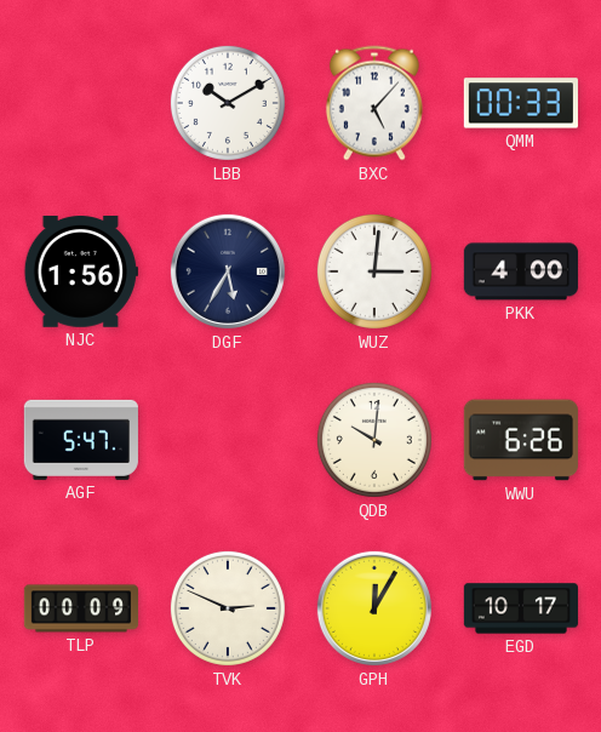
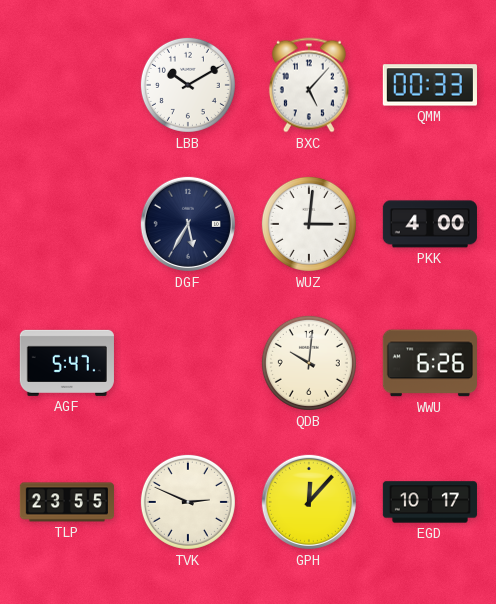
NJC: 1:56 -> none (81, 273)
TLP: 00:09 -> 23:55 (66, 502)
GPH: 12:05 -> 12:07 (309, 502)
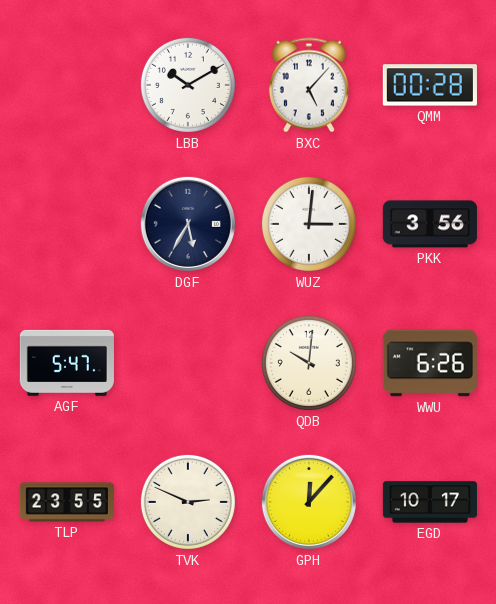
QMM: 00:33 -> 00:28 (430, 85)
PKK: 4:00 -> 3:56 (430, 224)
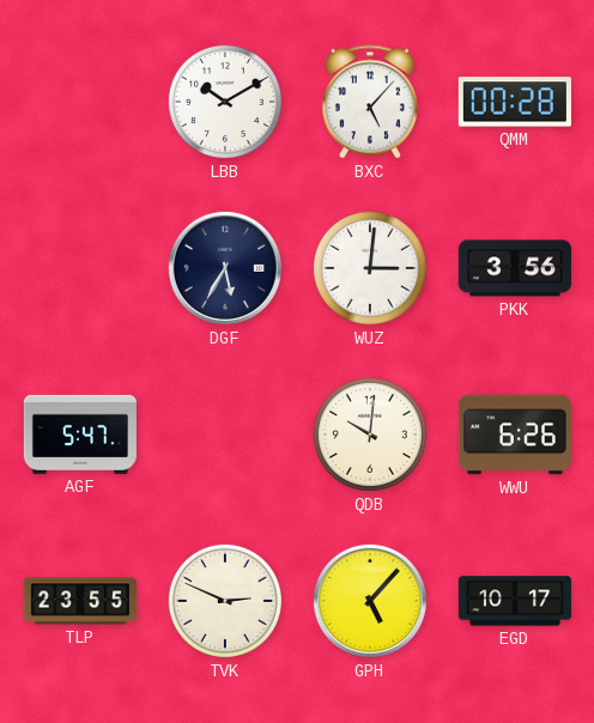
GPH: 12:07 -> 5:07 (370, 601)
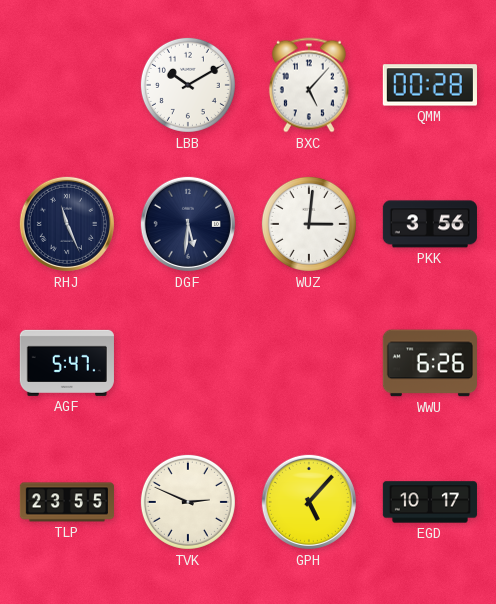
RHJ: none -> 11:26 (67, 224)
DGF: 5:35 -> 5:31 (188, 224)
QDB: 10:01 -> none (370, 435)
